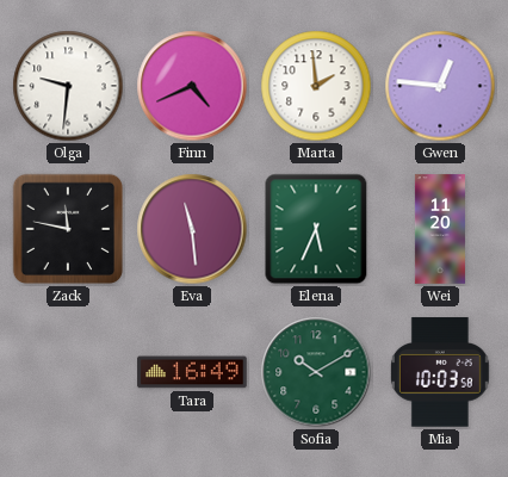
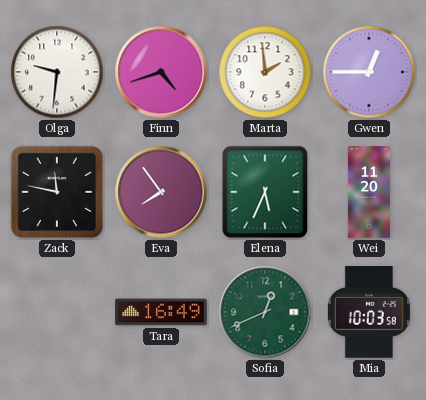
Finn: 4:41 -> 4:42 (161, 72)
Gwen: 12:46 -> 12:45 (369, 72)
Eva: 11:29 -> 7:54 (161, 192)
Sofia: 10:10 -> 12:41 (265, 312)
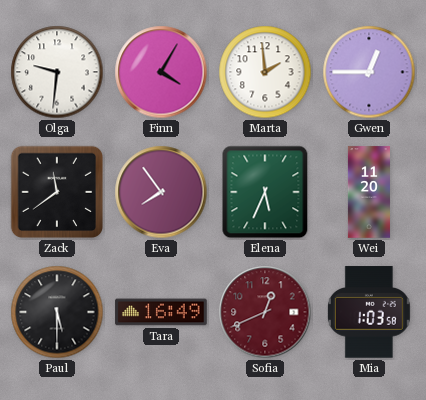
Finn: 4:42 -> 4:05 (161, 72)
Zack: 11:47 -> 11:39 (57, 192)
Paul: none -> 5:30 (57, 312)
Sofia dial: green -> burgundy (265, 312)
Mia: 10:03 -> 1:03 (369, 312)
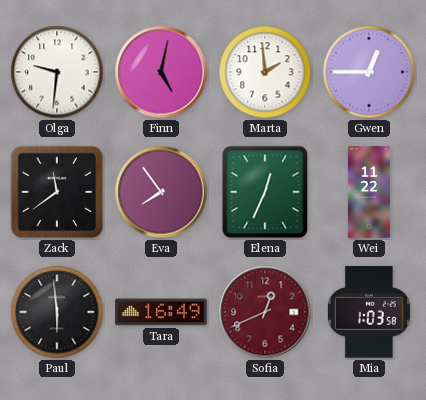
Finn: 4:05 -> 5:02 (161, 72)
Elena: 5:34 -> 12:34 (265, 192)
Wei: 11:20 -> 11:22 (369, 192)
Paul: 5:30 -> 5:59 (57, 312)
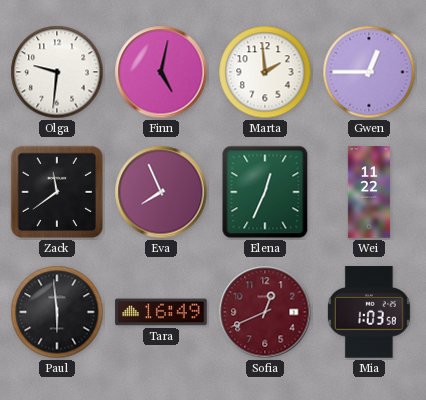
Eva: 7:54 -> 7:56 (161, 192)
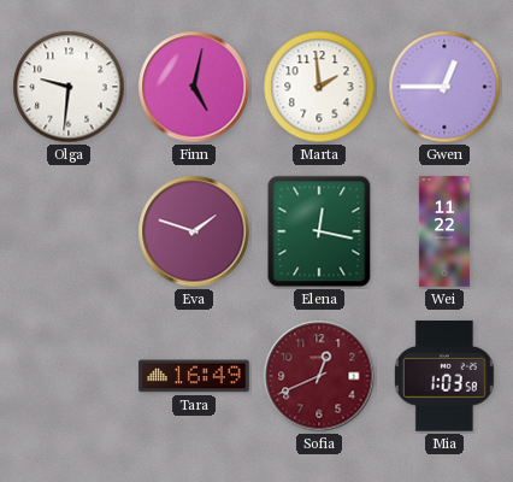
Zack: 11:39 -> none (57, 192)
Eva: 7:56 -> 1:48 (194, 231)
Elena: 12:34 -> 12:17 (319, 231)
Paul: 5:59 -> none (57, 312)
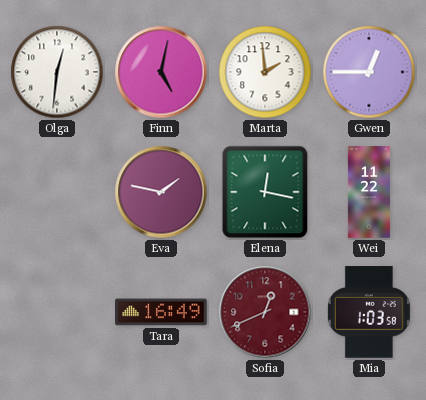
Olga: 9:31 -> 12:31 (57, 72)
Eva: 1:48 -> 1:47 (161, 192)
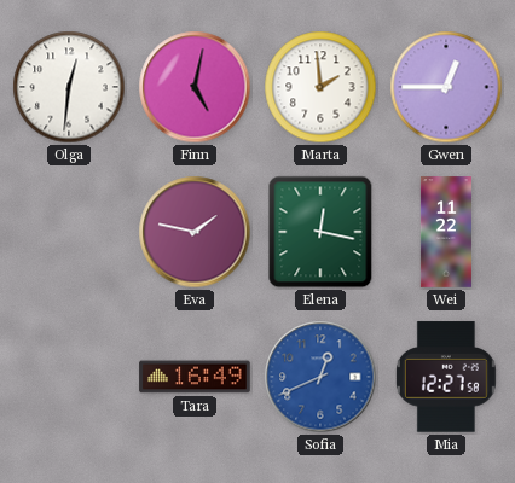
Sofia dial: burgundy -> blue (320, 377)
Mia: 1:03 -> 12:27 (446, 377)
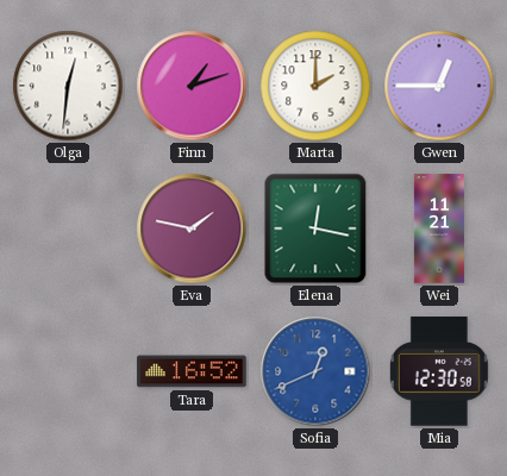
Finn: 5:02 -> 1:12 (192, 86)
Marta: 1:59 -> 2:00 (315, 86)
Wei: 11:22 -> 11:21 (439, 228)
Tara: 16:49 -> 16:52 (192, 371)
Mia: 12:27 -> 12:30 (439, 371)
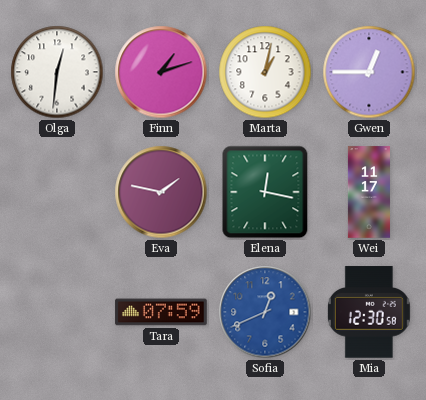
Marta: 2:00 -> 1:02 (265, 72)
Wei: 11:21 -> 11:17 (369, 192)
Tara: 16:52 -> 07:59 (161, 312)
